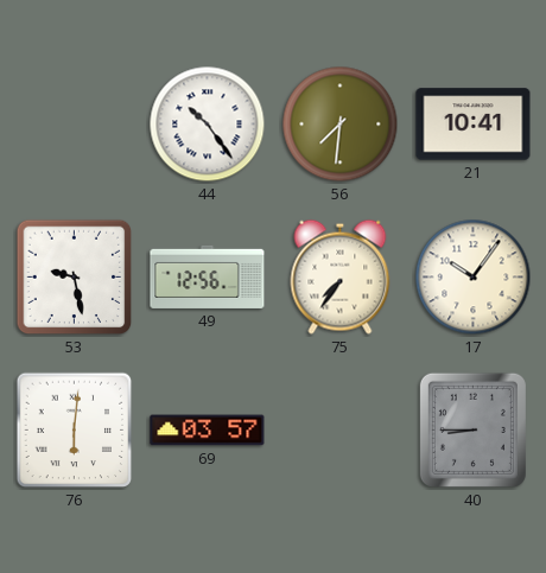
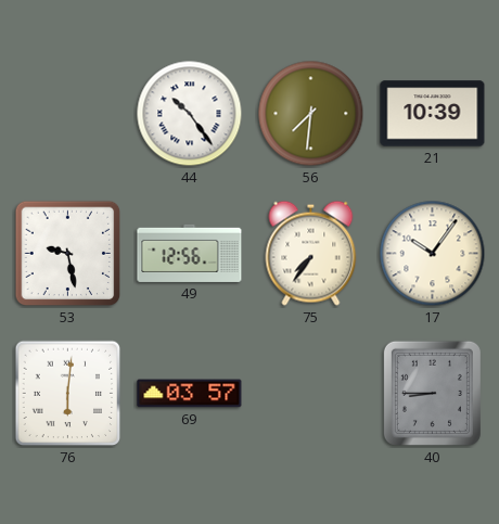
21: 10:41 -> 10:39 (433, 114)
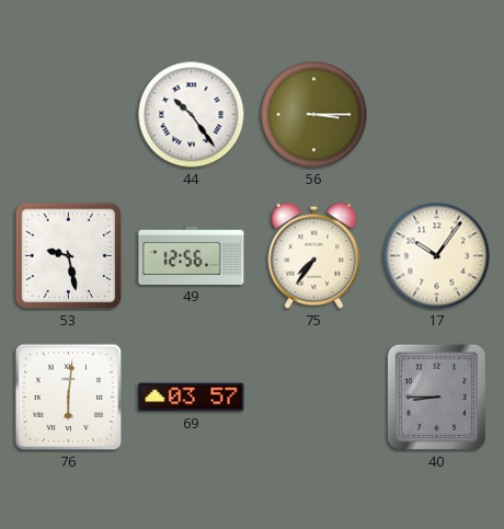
56: 7:31 -> 3:15 (314, 115)
21: 10:39 -> none (433, 114)
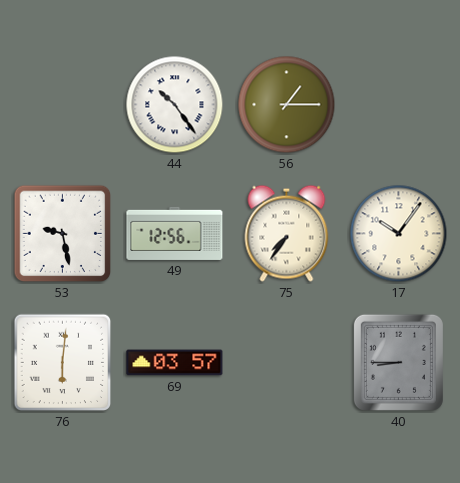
56: 3:15 -> 1:15 (287, 105)
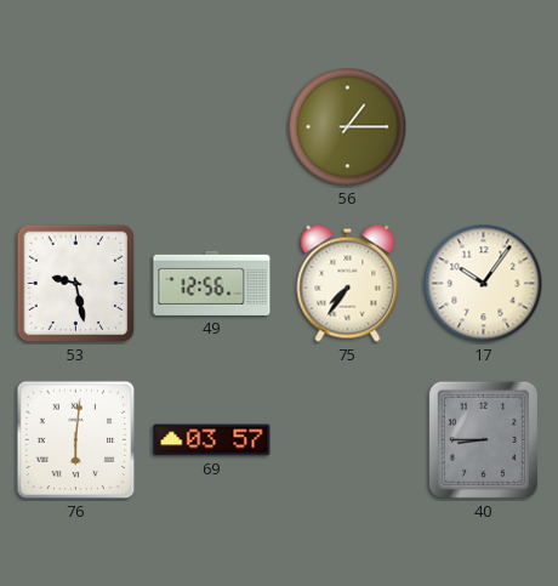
44: 10:24 -> none (175, 105)
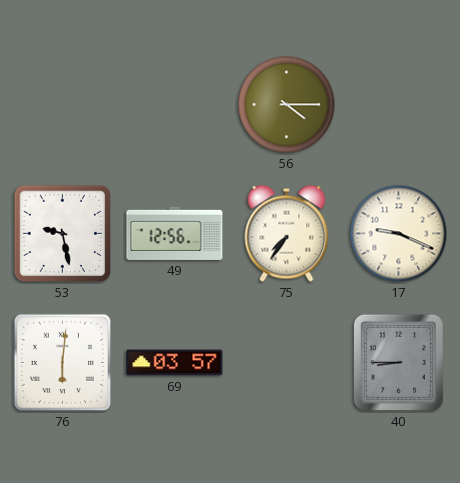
56: 1:15 -> 4:15 (287, 105)
17: 10:06 -> 9:19 (399, 234)
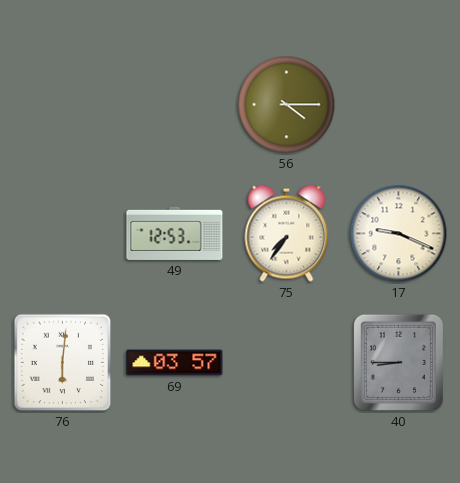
53: 9:28 -> none (63, 234)
49: 12:56 -> 12:53 (175, 233)
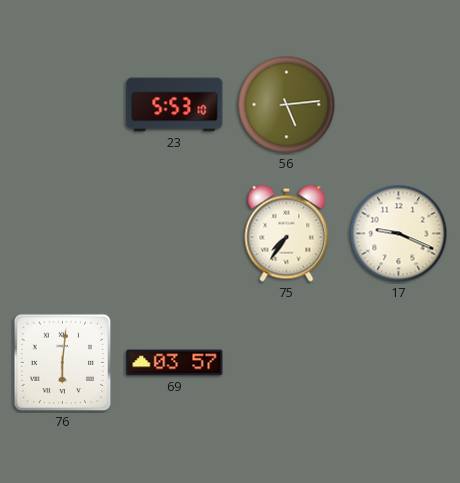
23: none -> 5:53 (175, 105)
56: 4:15 -> 5:14 (287, 105)
49: 12:53 -> none (175, 233)
40: 8:45 -> none (398, 362)
